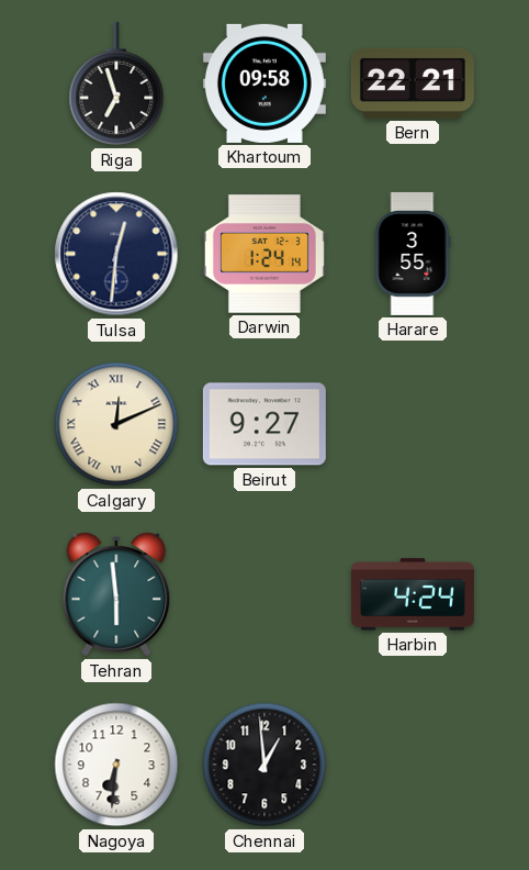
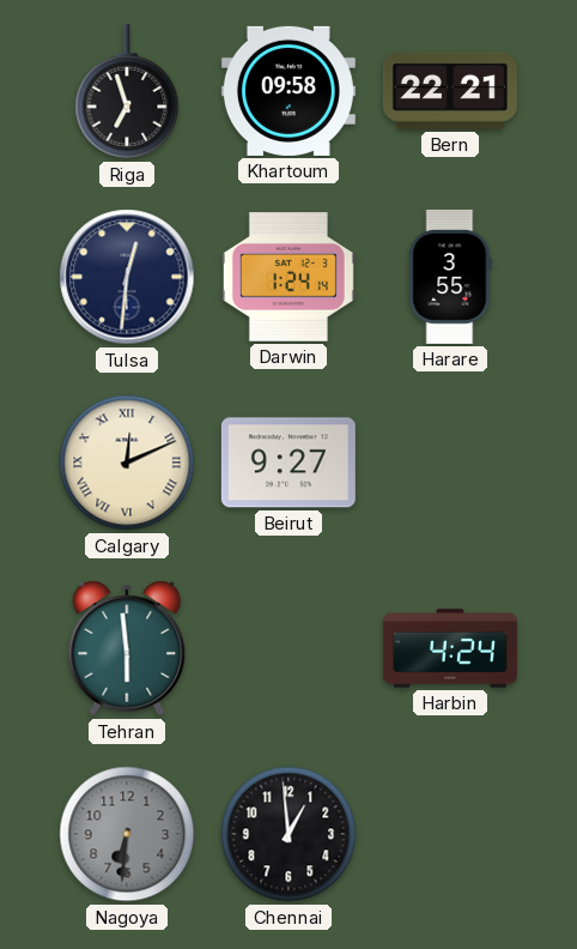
Nagoya dial: white -> grey (127, 834)
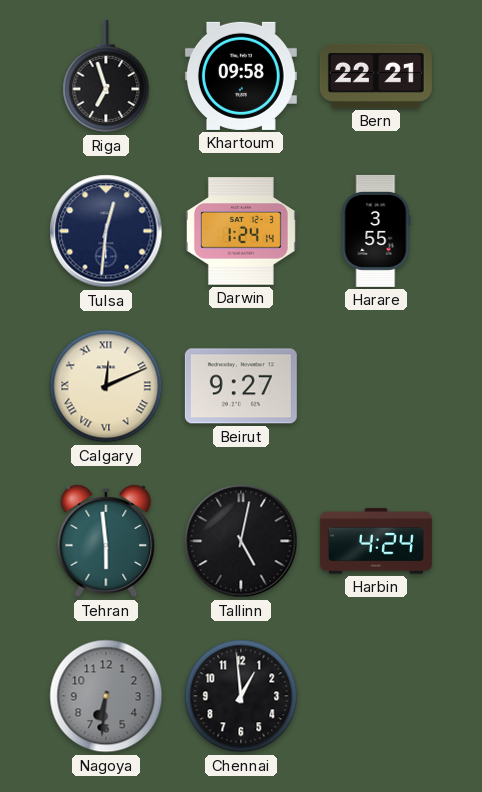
Tallinn: none -> 5:02 (241, 541)
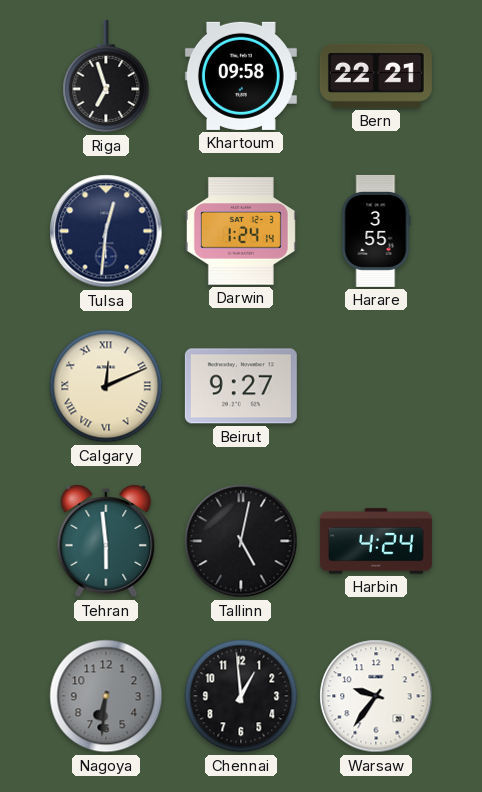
Warsaw: none -> 9:36 (376, 696)
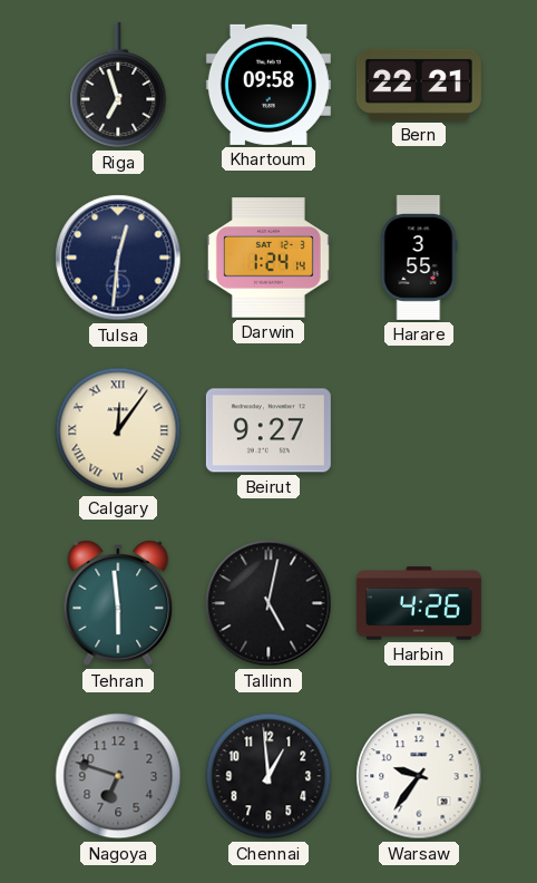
Calgary: 12:11 -> 12:06 (118, 430)
Harbin: 4:24 -> 4:26 (419, 603)
Nagoya: 6:31 -> 6:48 (118, 776)
